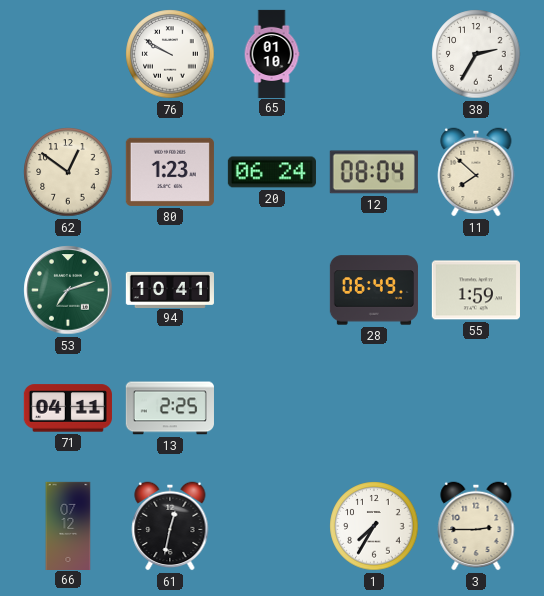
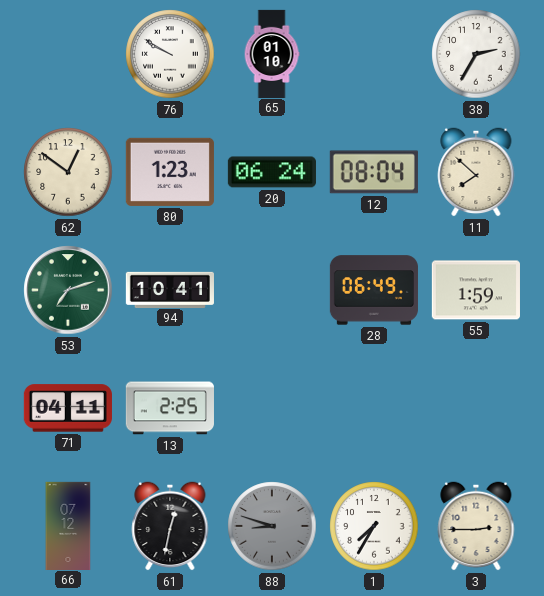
88: none -> 8:48 (272, 526)
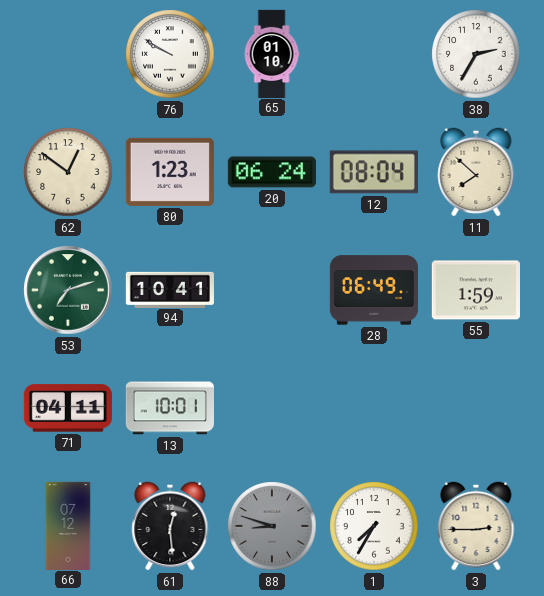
13: 2:25 -> 10:01 (170, 408)
61: 12:32 -> 12:29 (170, 526)
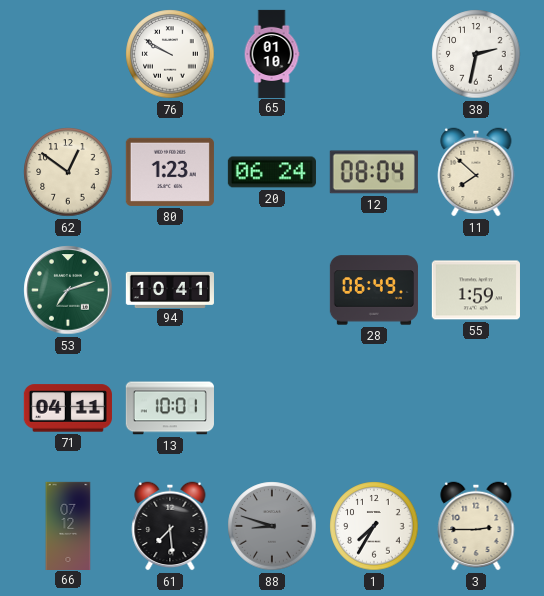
38: 2:35 -> 2:32 (476, 54)
61: 12:29 -> 7:29 (170, 526)
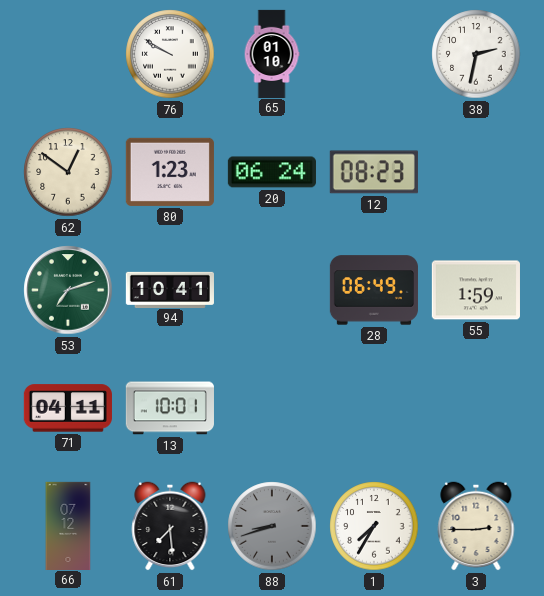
12: 08:04 -> 08:23 (374, 172)
11: 7:52 -> none (476, 172)
88: 8:48 -> 8:42 (272, 526)
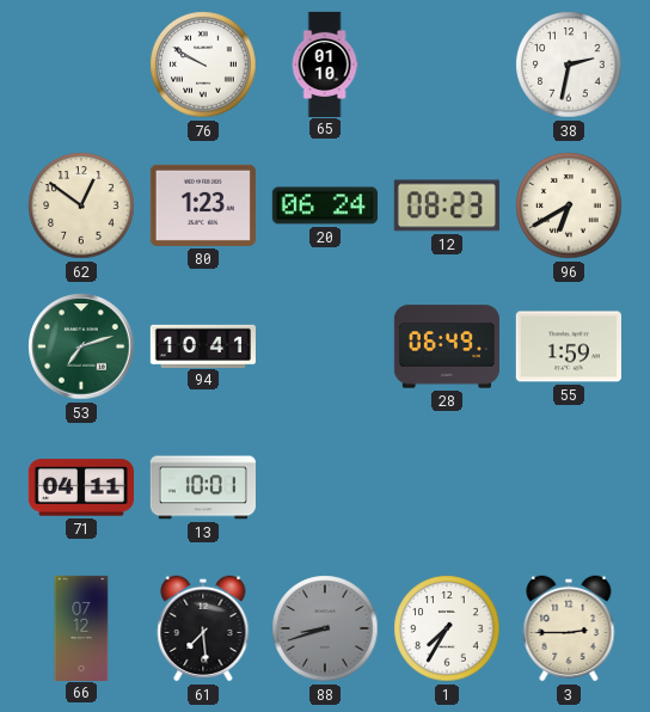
96: none -> 6:40 (569, 205)
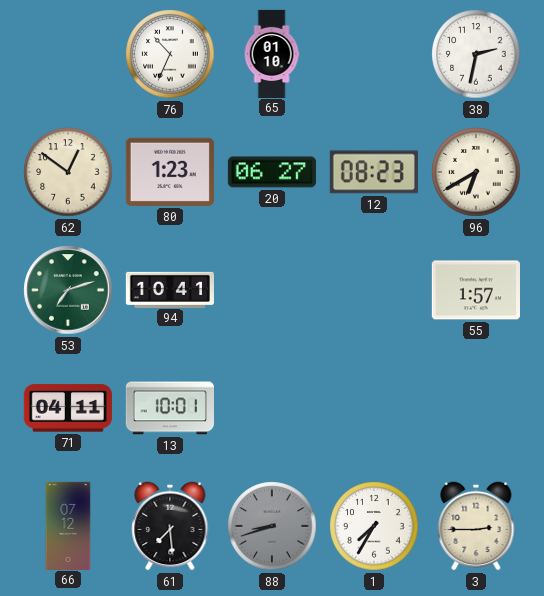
76: 9:50 -> 10:34 (170, 54)
20: 06:24 -> 06:27 (272, 172)
28: 06:49 -> none (447, 346)
55: 1:59 -> 1:57 (476, 290)
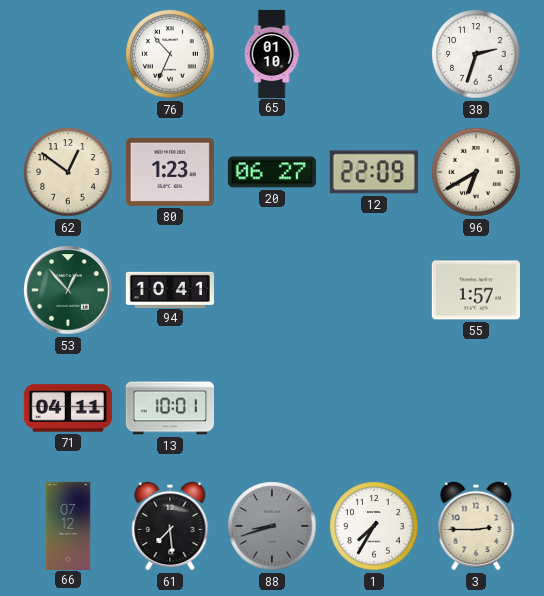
38: 2:32 -> 2:33 (476, 54)
12: 08:23 -> 22:09 (374, 172)
53: 7:12 -> 12:53 (68, 290)
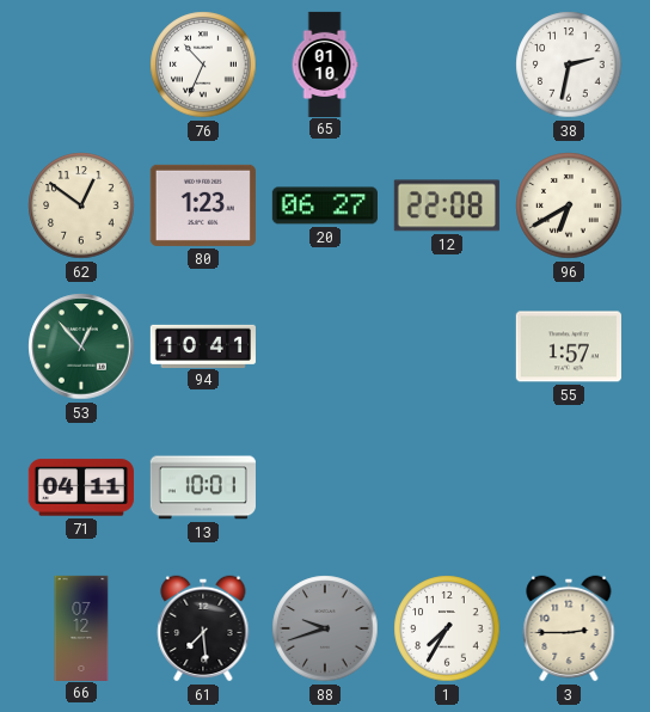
38: 2:33 -> 2:32 (569, 65)
12: 22:09 -> 22:08 (447, 205)
88: 8:42 -> 9:42 (325, 628)
